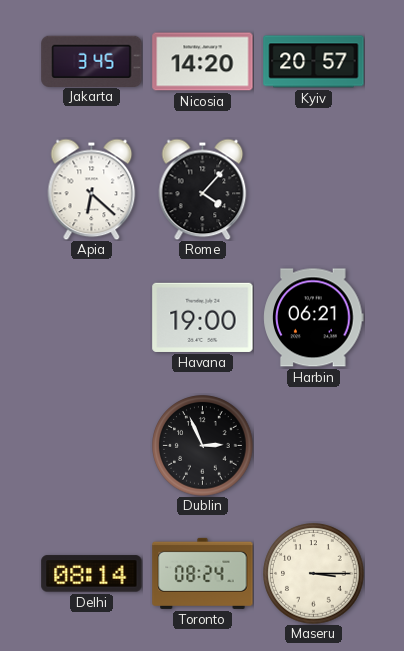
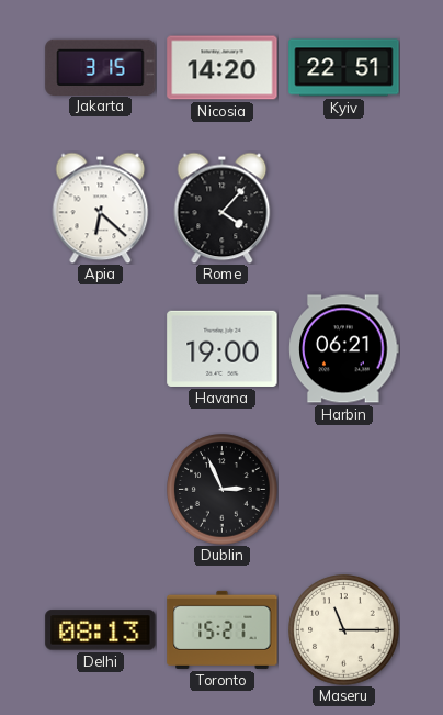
Jakarta: 3:45 -> 3:15 (101, 67)
Kyiv: 20:57 -> 22:51 (344, 68)
Delhi: 08:14 -> 08:13 (101, 630)
Toronto: 08:24 -> 15:21 (223, 629)
Maseru: 3:15 -> 11:15 (344, 630)
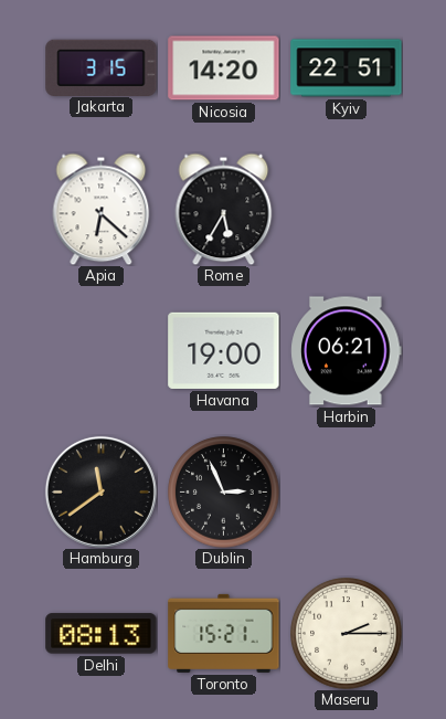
Rome: 4:07 -> 5:35 (224, 209)
Hamburg: none -> 11:39 (100, 491)
Maseru: 11:15 -> 2:15 (347, 634)
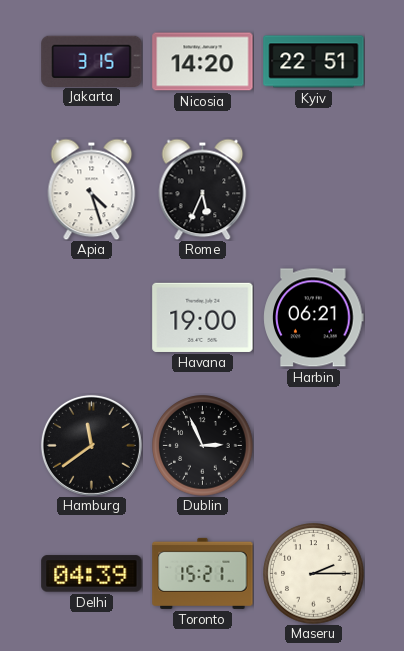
Apia: 6:22 -> 4:27 (92, 189)
Rome: 5:35 -> 5:34 (203, 189)
Delhi: 08:13 -> 04:39 (92, 574)
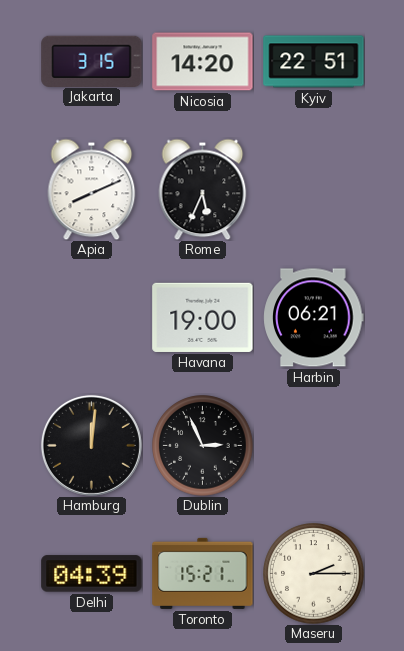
Apia: 4:27 -> 8:11 (92, 189)
Hamburg: 11:39 -> 12:01 (91, 445)
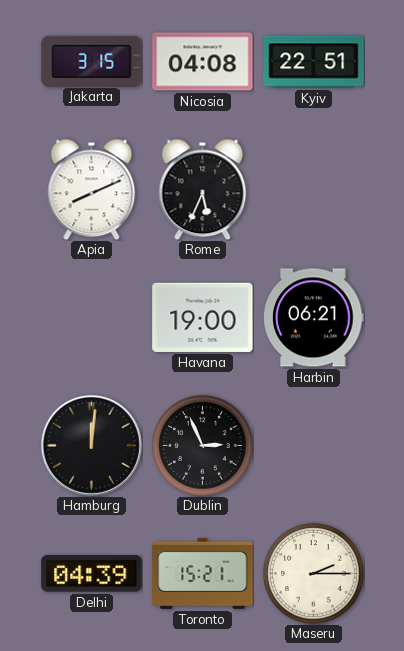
Nicosia: 14:20 -> 04:08 (203, 62)
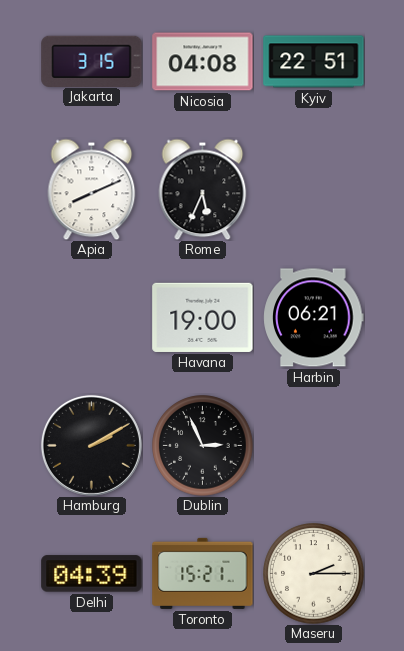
Hamburg: 12:01 -> 2:10 (91, 445)
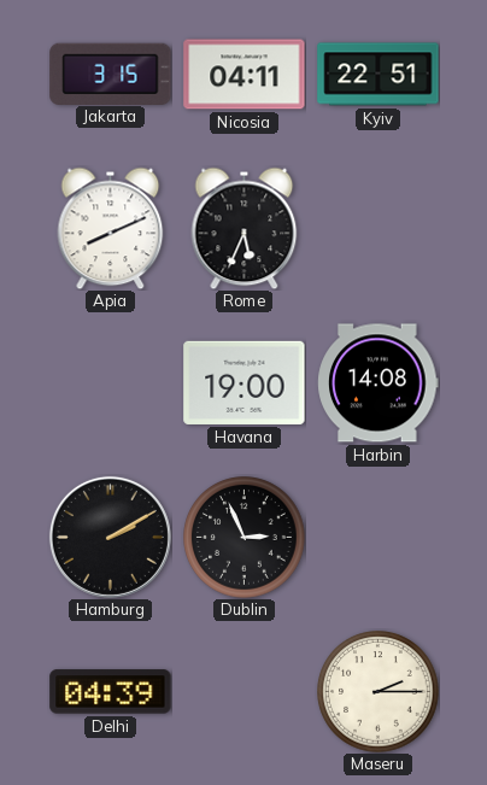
Nicosia: 04:08 -> 04:11 (245, 75)
Harbin: 06:21 -> 14:08 (379, 383)
Toronto: 15:21 -> none (203, 573)
